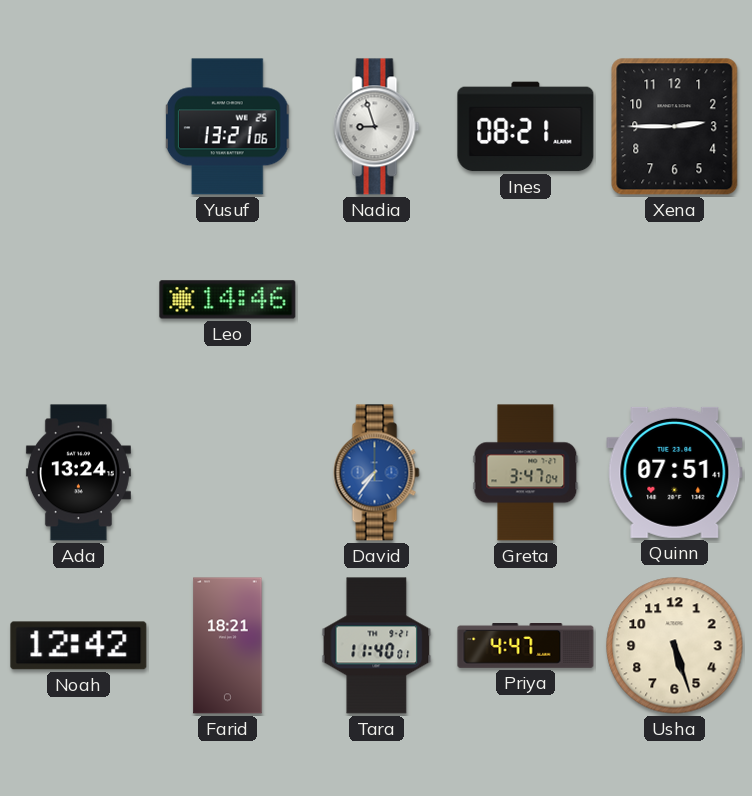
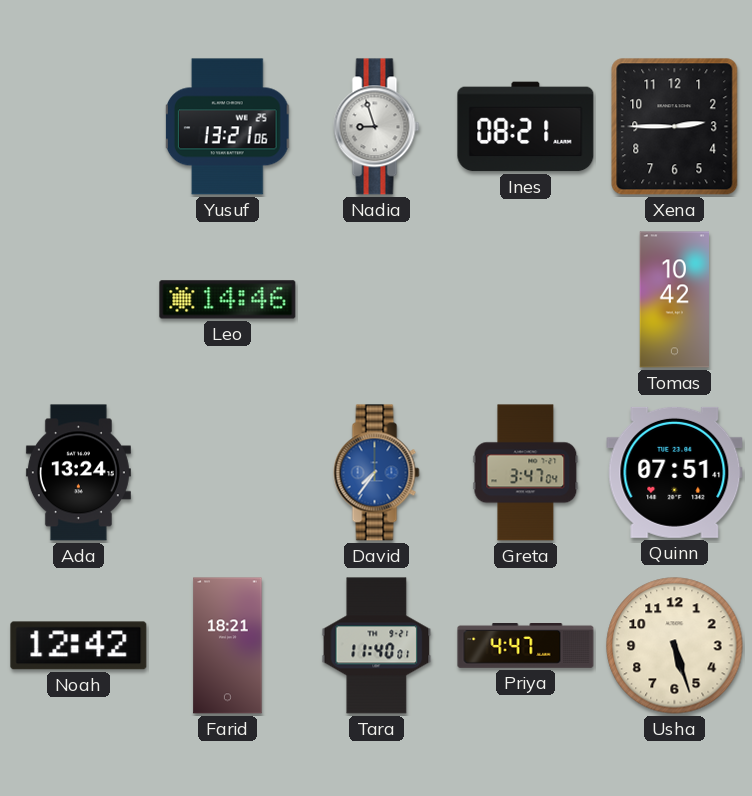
Tomas: none -> 10:42 (674, 300)
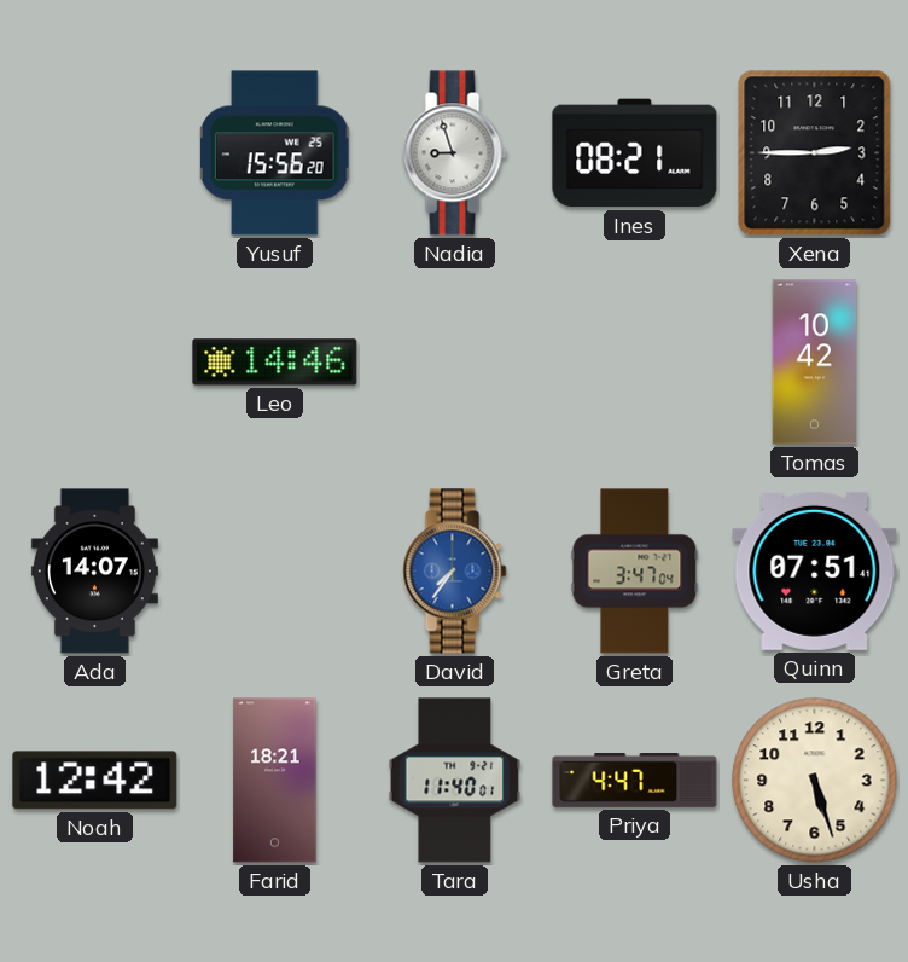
Yusuf: 13:21 -> 15:56 (275, 153)
Ada: 13:24 -> 14:07 (94, 572)
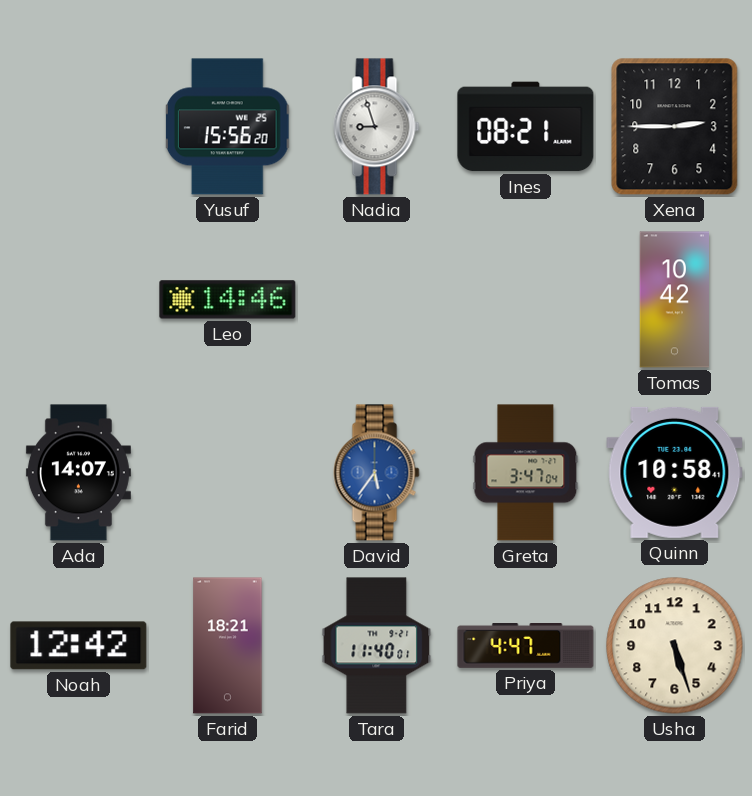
David: 7:36 -> 5:36 (377, 473)
Quinn: 07:51 -> 10:58 (675, 472)
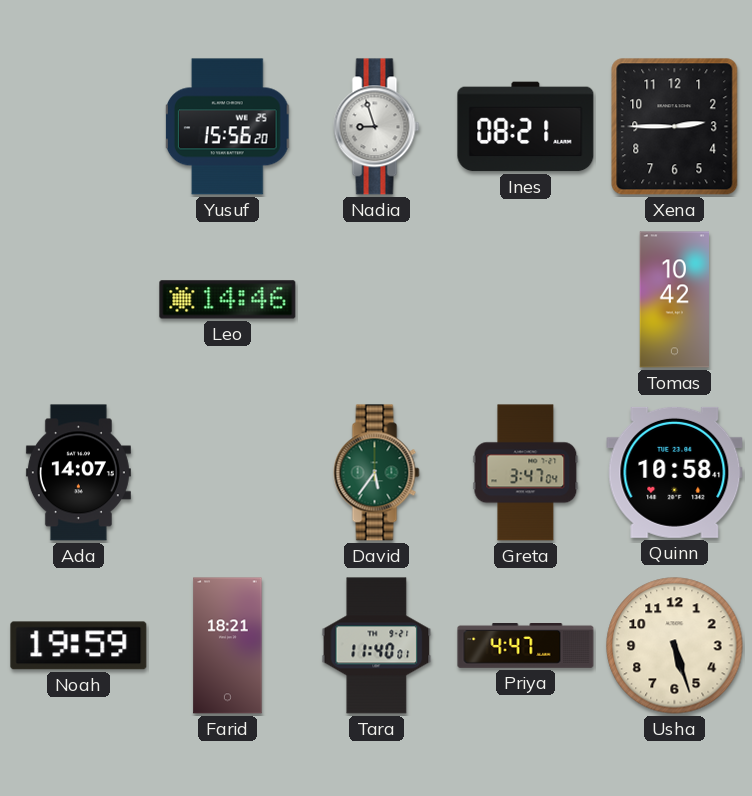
David dial: blue -> green (377, 473)
Noah: 12:42 -> 19:59 (79, 646)
